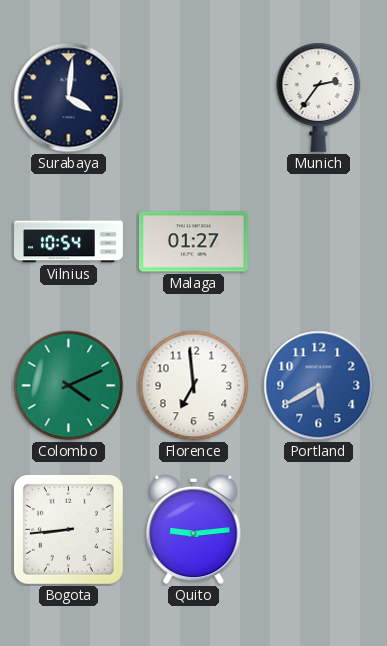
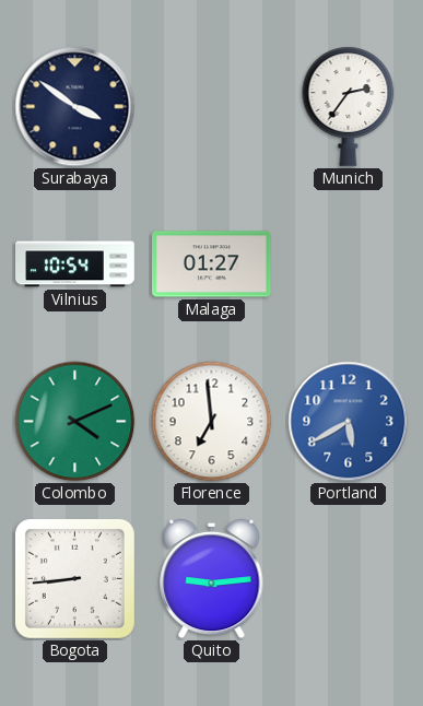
Surabaya: 4:01 -> 3:51 (75, 107)
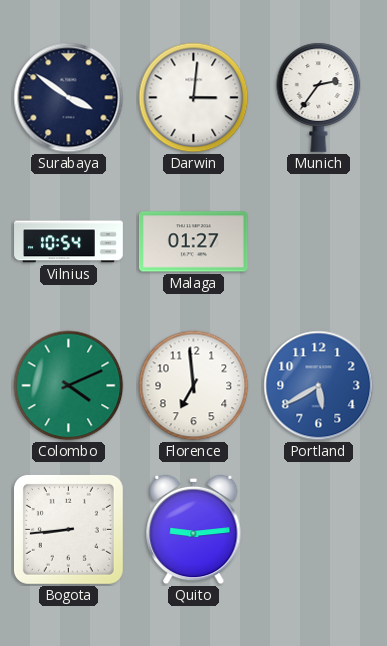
Darwin: none -> 3:01 (194, 98)
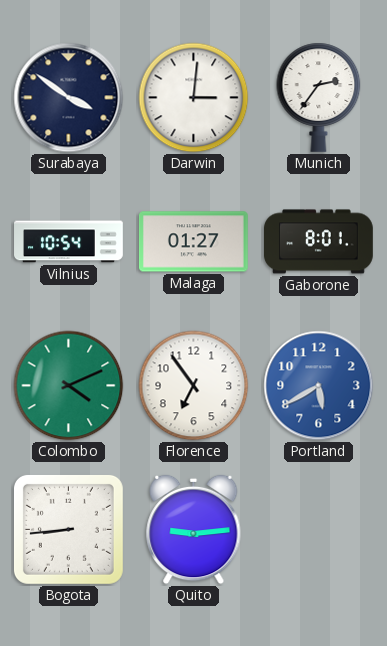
Gaborone: none -> 8:01 (319, 242)
Florence: 6:59 -> 6:54 (194, 386)
